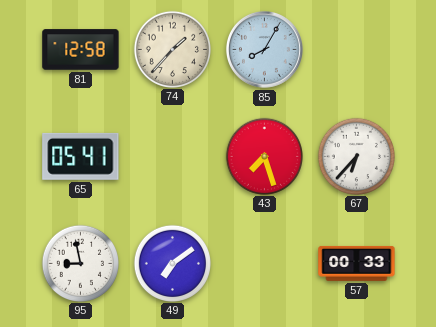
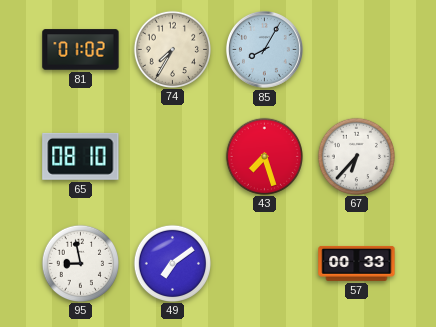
81: 12:58 -> 01:02 (81, 50)
74: 1:37 -> 7:35 (172, 49)
65: 05:41 -> 08:10 (81, 156)
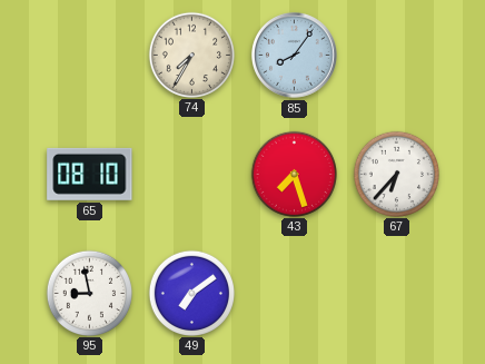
81: 01:02 -> none (81, 50)
85: 8:05 -> 8:06 (294, 55)
57: 00:33 -> none (357, 263)
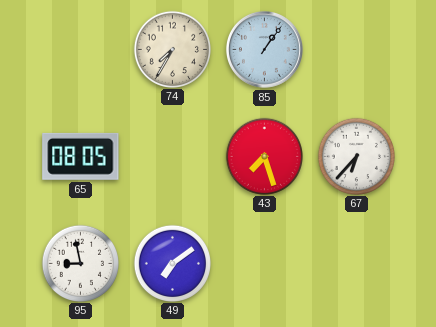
85: 8:06 -> 1:06 (264, 49)
65: 08:10 -> 08:05 (81, 156)
